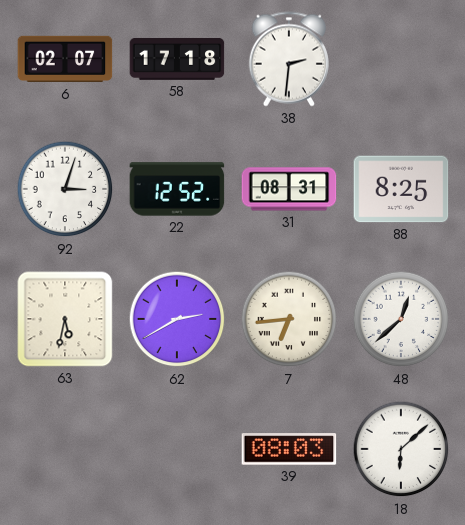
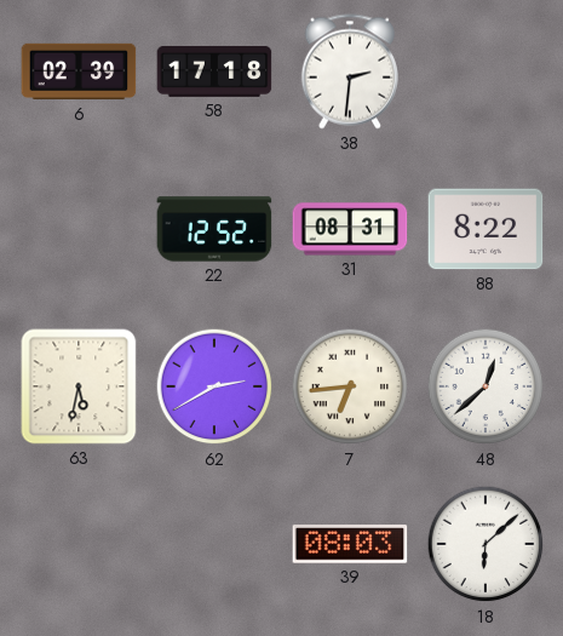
6: 02:07 -> 02:39 (79, 71)
92: 3:03 -> none (65, 189)
88: 8:25 -> 8:22 (486, 229)
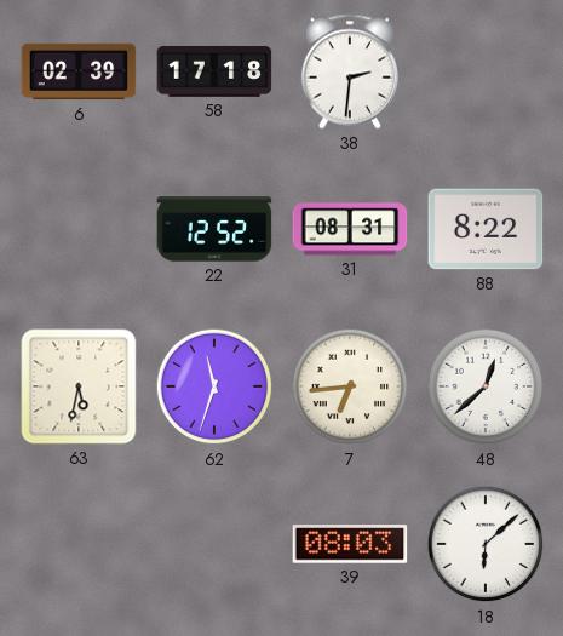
62: 2:40 -> 11:33 (214, 386)
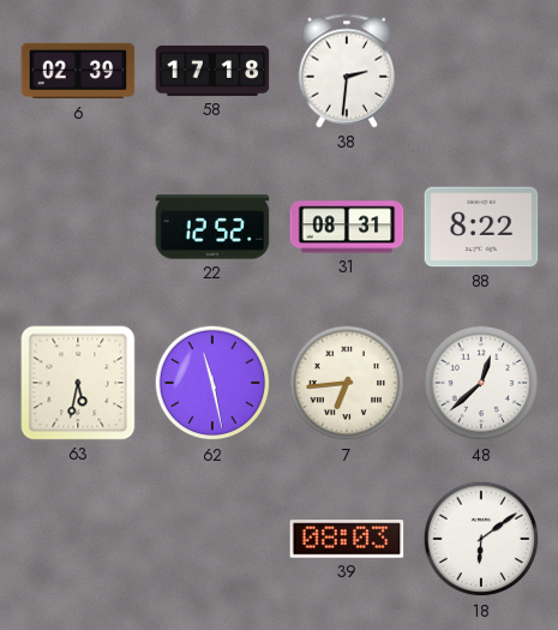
62: 11:33 -> 11:28 (212, 383)
18: 6:08 -> 6:09 (481, 539)
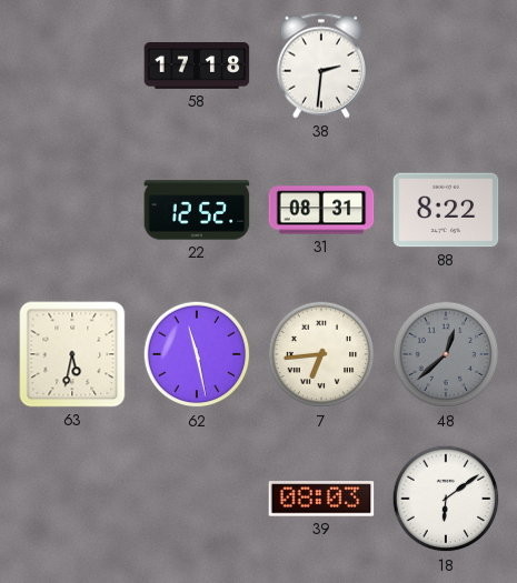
6: 02:39 -> none (78, 71)
48 dial: white -> grey (446, 354)
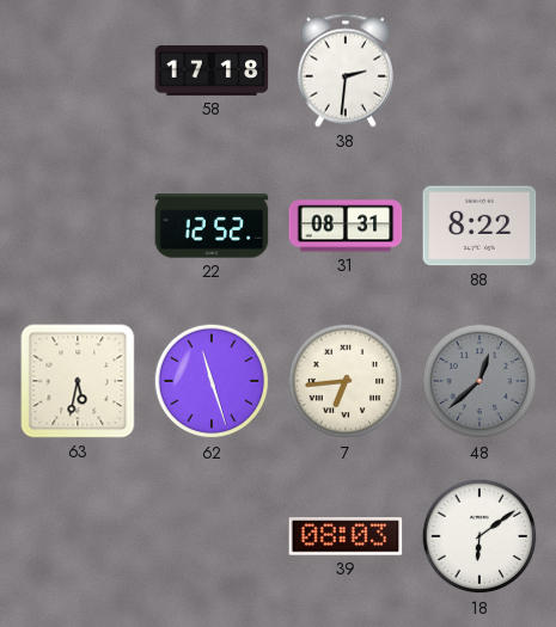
62: 11:28 -> 11:27 (212, 381)
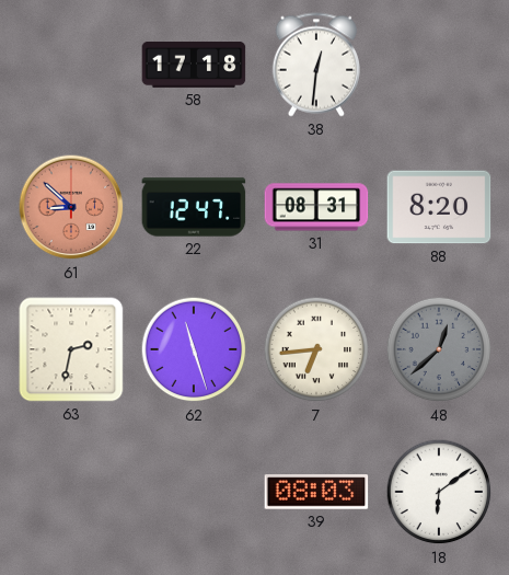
38: 2:31 -> 12:31 (316, 65)
61: none -> 8:52 (71, 207)
22: 12:52 -> 12:47 (194, 207)
88: 8:22 -> 8:20 (439, 207)
63: 5:32 -> 2:32 (71, 349)
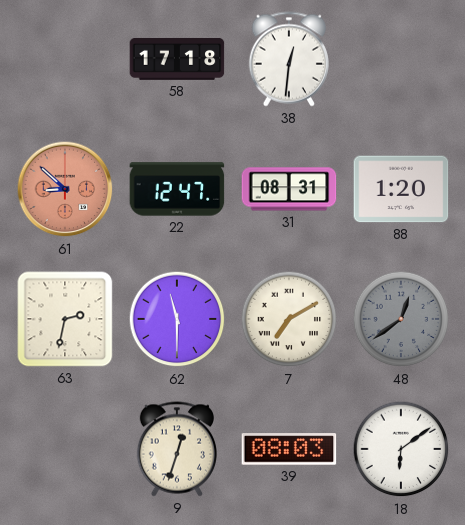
88: 8:20 -> 1:20 (401, 189)
62: 11:27 -> 11:30 (177, 319)
7: 6:44 -> 7:10 (289, 319)
48: 12:38 -> 12:39 (401, 319)
9: none -> 12:33 (177, 449)
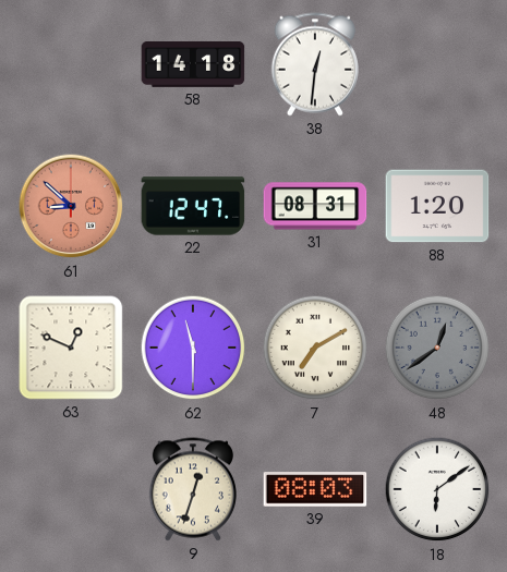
58: 17:18 -> 14:18 (193, 64)
63: 2:32 -> 12:49 (71, 348)
